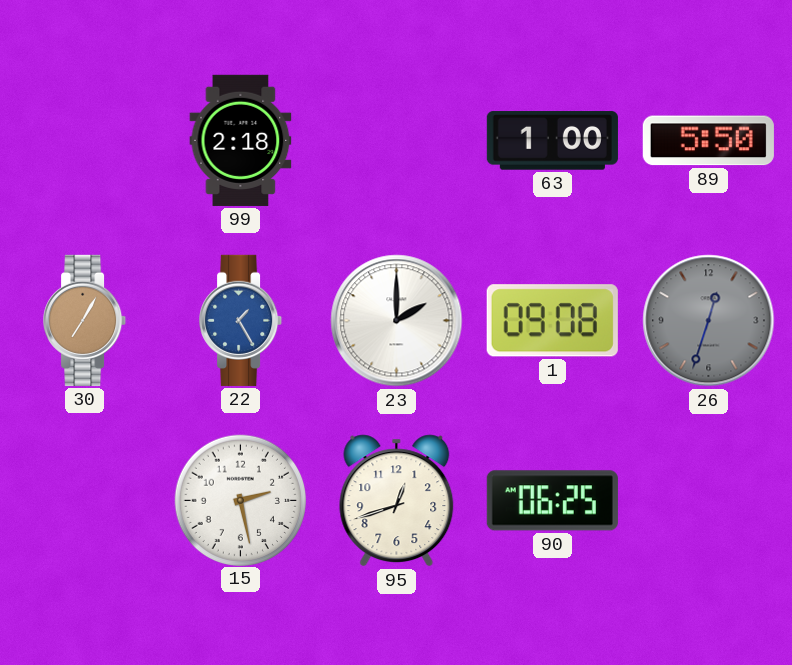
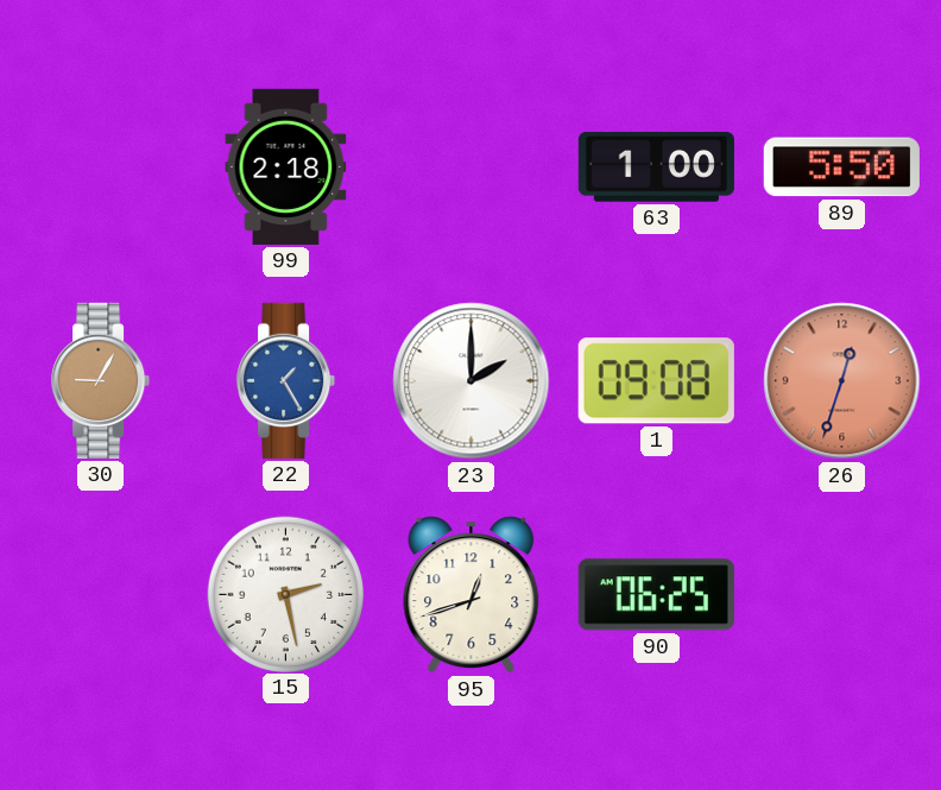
30: 7:05 -> 9:05 (101, 380)
26 dial: grey -> salmon (842, 381)
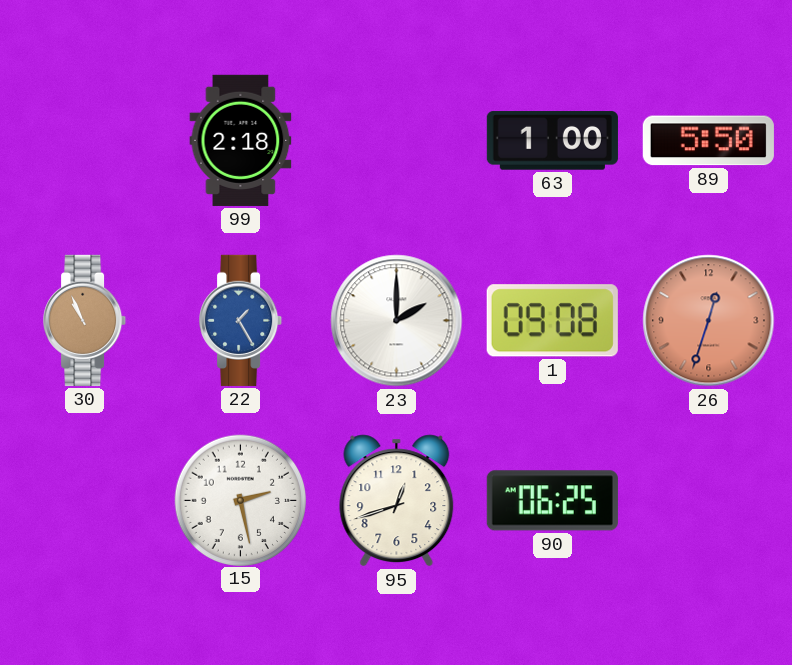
30: 9:05 -> 10:56 (85, 320)
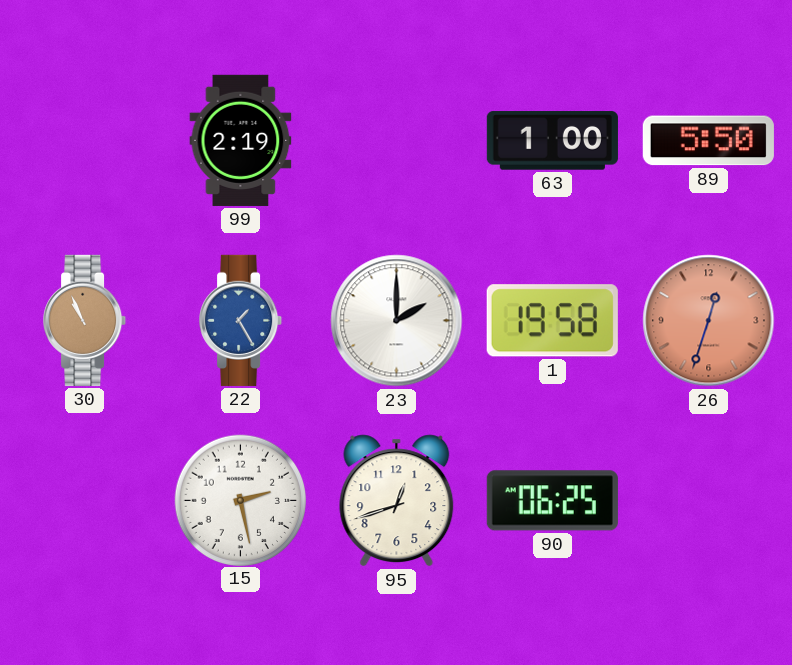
99: 2:18 -> 2:19 (241, 140)
1: 09:08 -> 19:58 (552, 321)
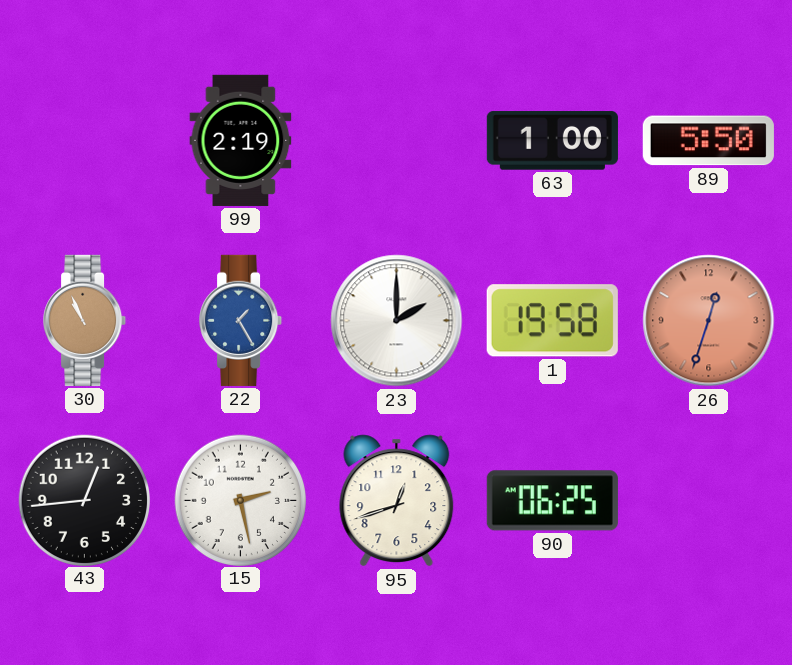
43: none -> 12:44 (84, 500)
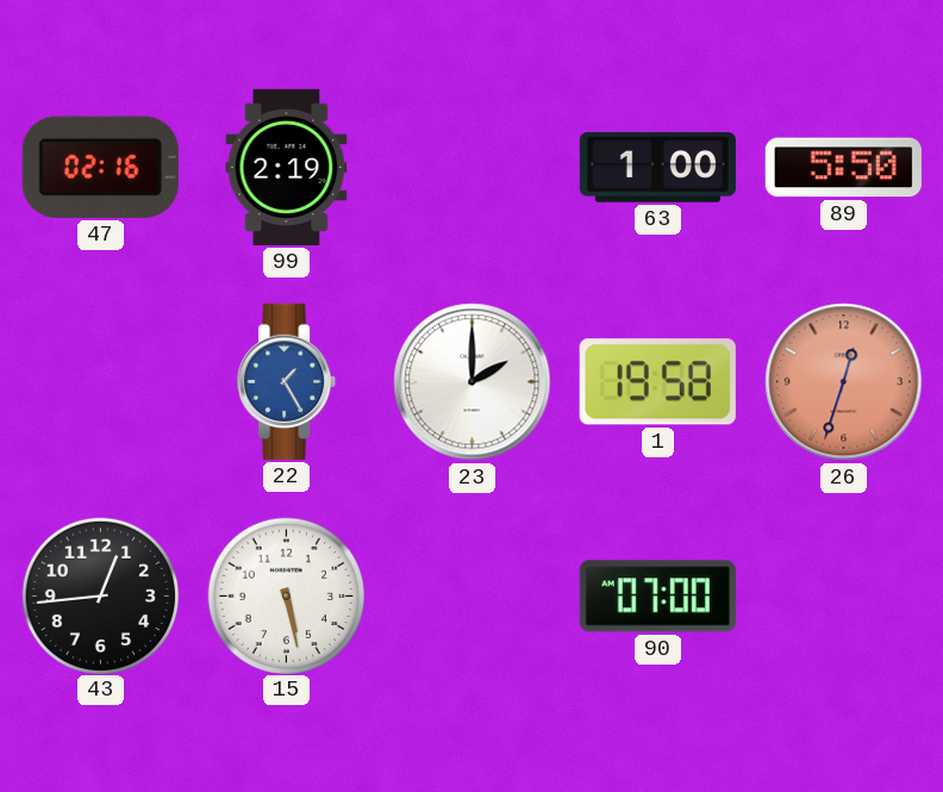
47: none -> 02:16 (100, 167)
30: 10:56 -> none (85, 320)
15: 2:28 -> 5:28 (286, 595)
95: 12:42 -> none (397, 501)
90: 06:25 -> 07:00 (657, 597)
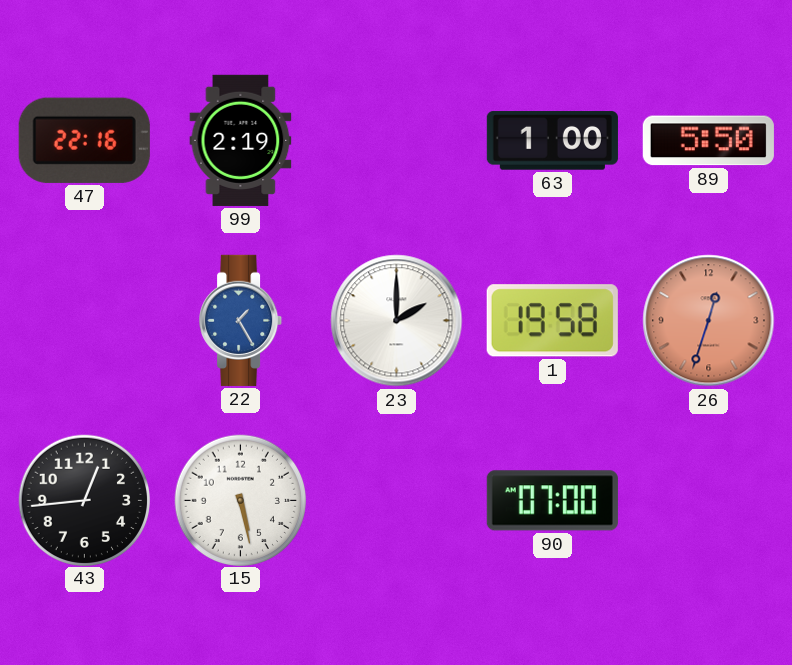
47: 02:16 -> 22:16 (84, 140)
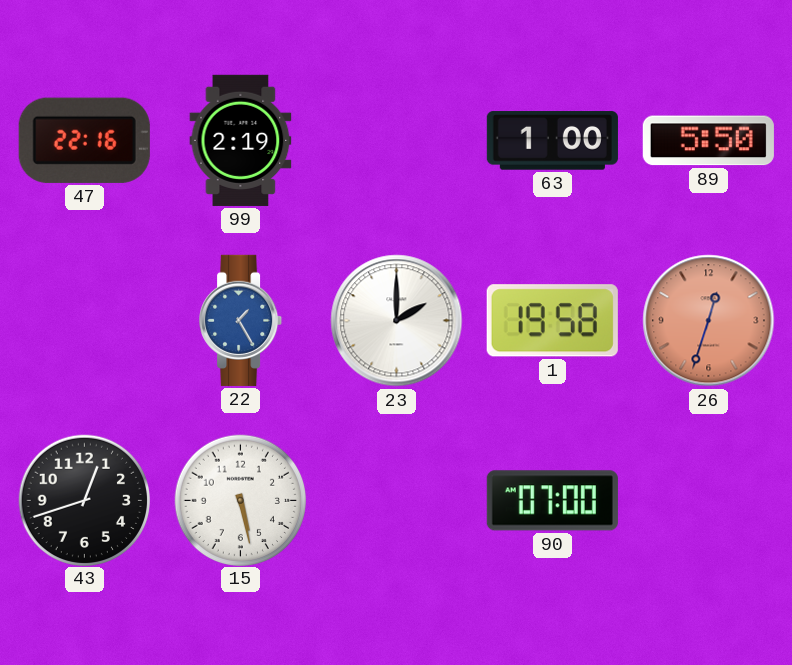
43: 12:44 -> 12:42 (84, 500)
